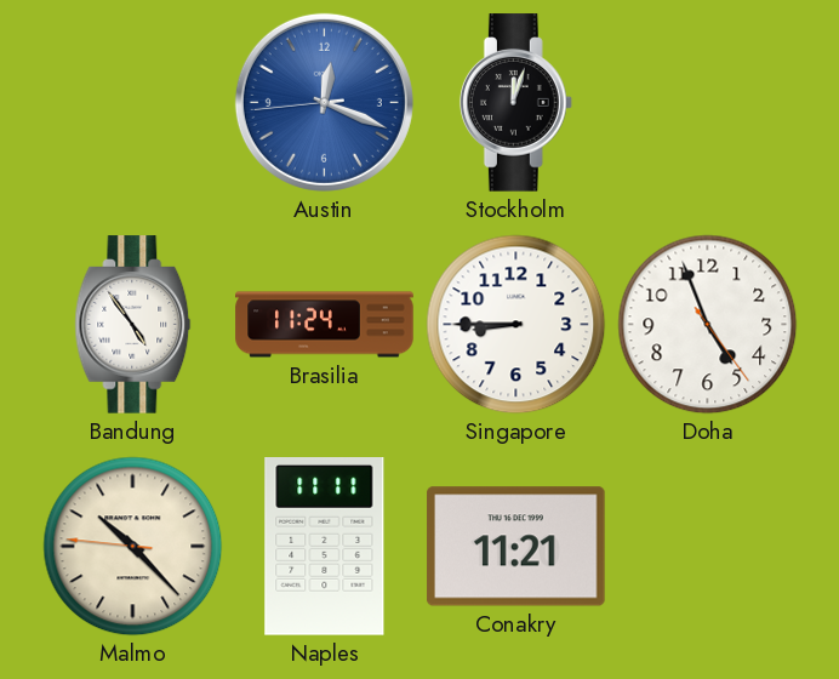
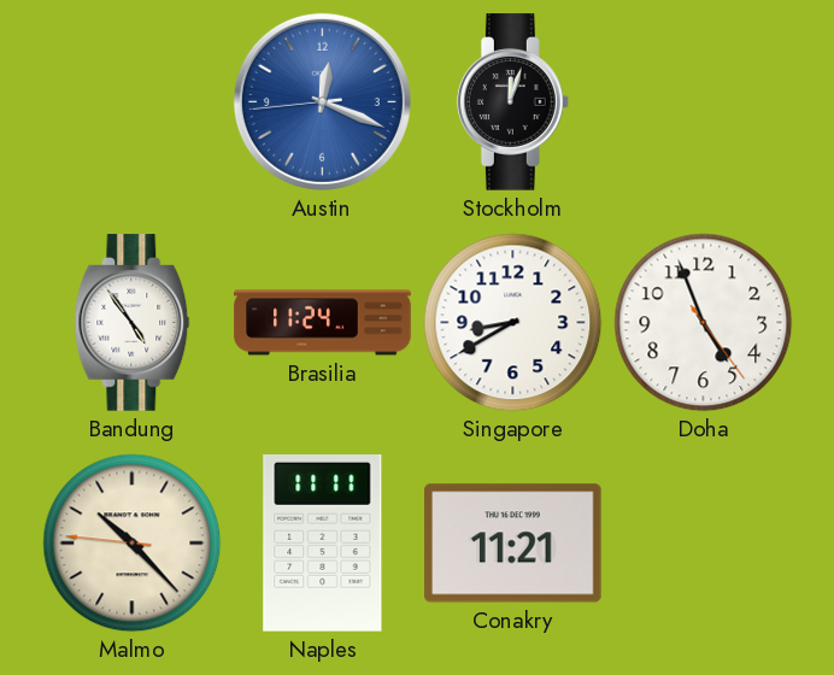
Singapore: 8:45 -> 8:40 (513, 323)
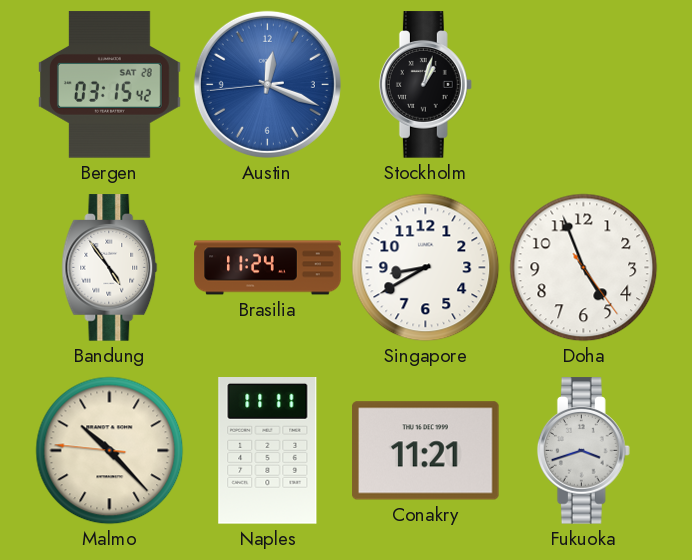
Bergen: none -> 03:15 (110, 85)
Stockholm: 12:03 -> 1:03 (425, 85)
Fukuoka: none -> 3:42 (583, 451)
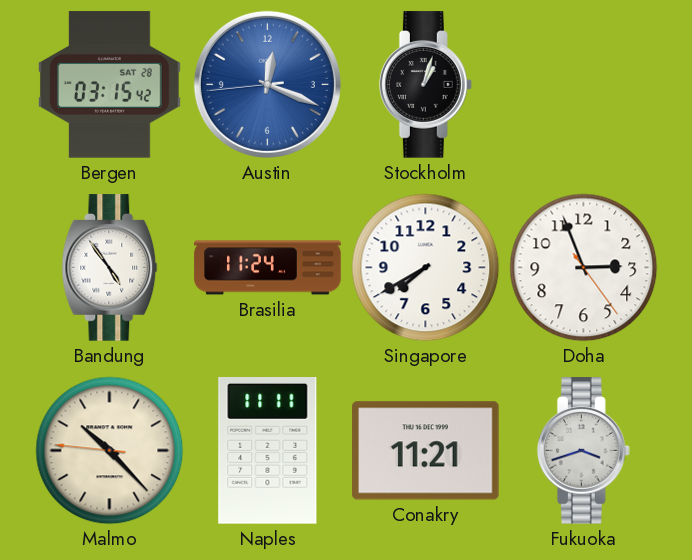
Singapore: 8:40 -> 7:40 (426, 268)
Doha: 4:56 -> 2:56 (584, 268)
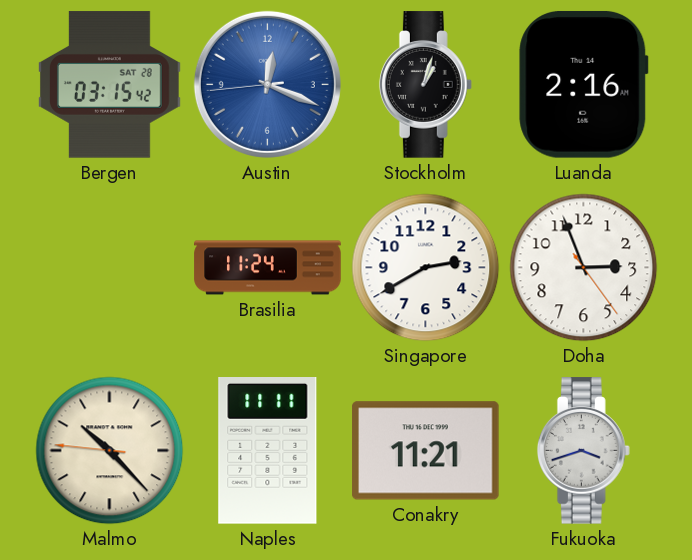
Luanda: none -> 2:16 (584, 85)
Bandung: 4:54 -> none (110, 268)
Singapore: 7:40 -> 2:40 (426, 268)
